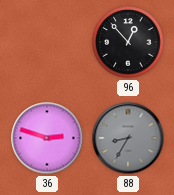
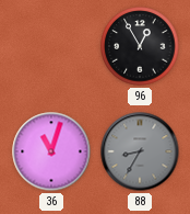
96: 12:53 -> 12:55 (140, 46)
36: 2:48 -> 11:03 (51, 151)
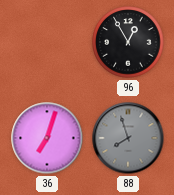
36: 11:03 -> 7:03 (47, 138)
88: 8:35 -> 7:57 (128, 138)
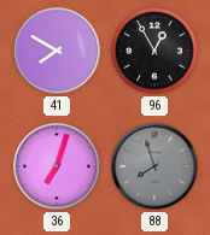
41: none -> 7:50 (57, 51)
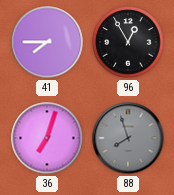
41: 7:50 -> 7:45 (47, 42)
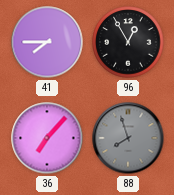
36: 7:03 -> 7:07 (47, 138)
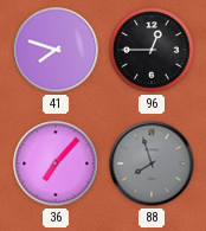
41: 7:45 -> 7:48 (56, 50)
96: 12:55 -> 12:45 (152, 50)
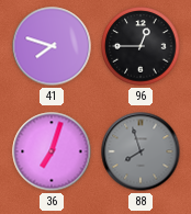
36: 7:07 -> 7:03 (52, 151)
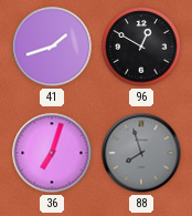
41: 7:48 -> 1:42 (52, 47)
96: 12:45 -> 12:50 (141, 47)
